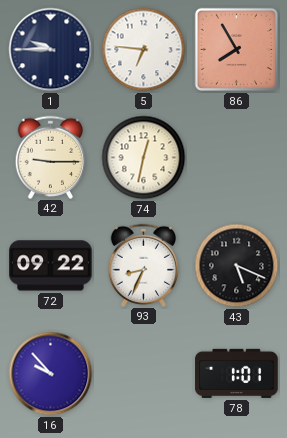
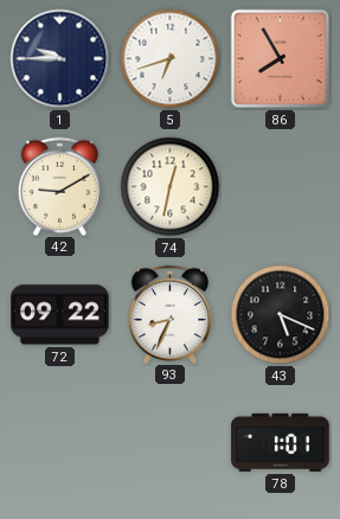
5: 6:46 -> 6:42 (171, 59)
42: 9:15 -> 9:10 (60, 186)
16: 9:53 -> none (51, 374)
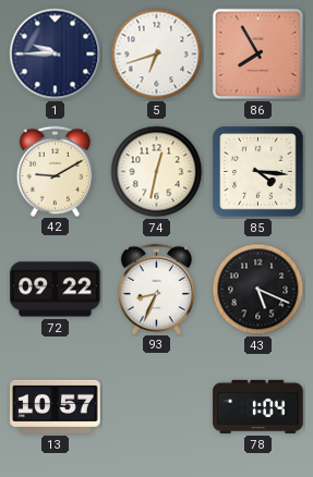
85: none -> 4:16 (258, 172)
13: none -> 10:57 (56, 406)
78: 1:01 -> 1:04 (258, 406)
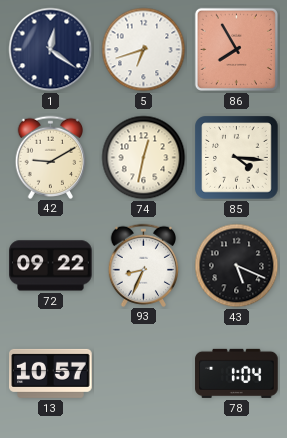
1: 9:45 -> 12:21 (51, 50)
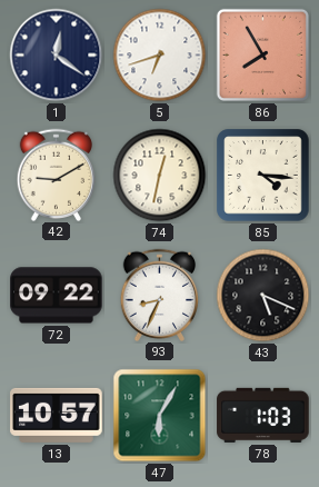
47: none -> 6:05 (160, 416)
78: 1:04 -> 1:03 (263, 415)
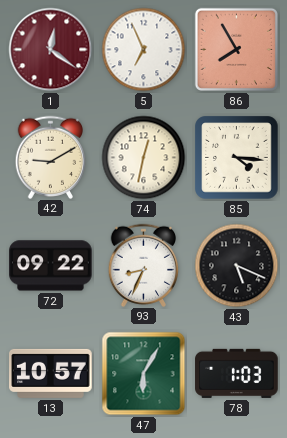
1 dial: navy -> burgundy (51, 50)
5: 6:42 -> 6:56 (144, 50)
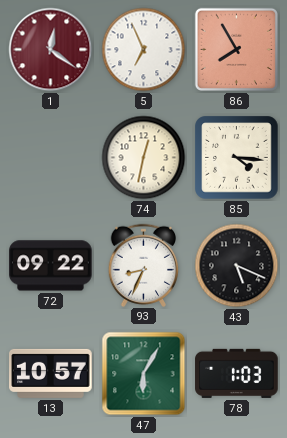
42: 9:10 -> none (51, 157)
